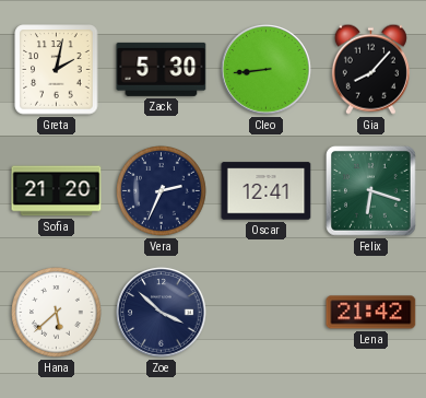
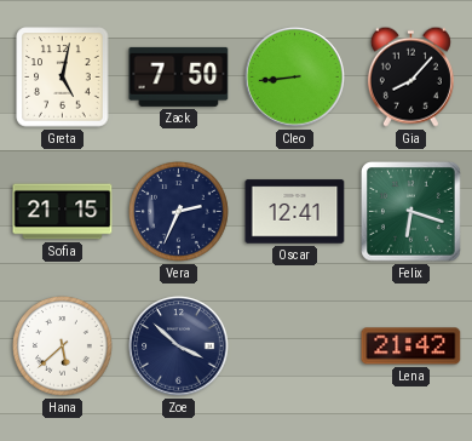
Greta: 2:02 -> 5:02 (63, 78)
Zack: 5:30 -> 7:50 (179, 76)
Sofia: 21:20 -> 21:15 (63, 212)
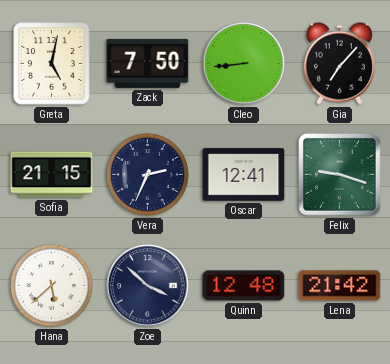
Gia: 8:07 -> 7:07 (339, 63)
Felix: 6:18 -> 9:18 (340, 175)
Quinn: none -> 12:48 (244, 286)
